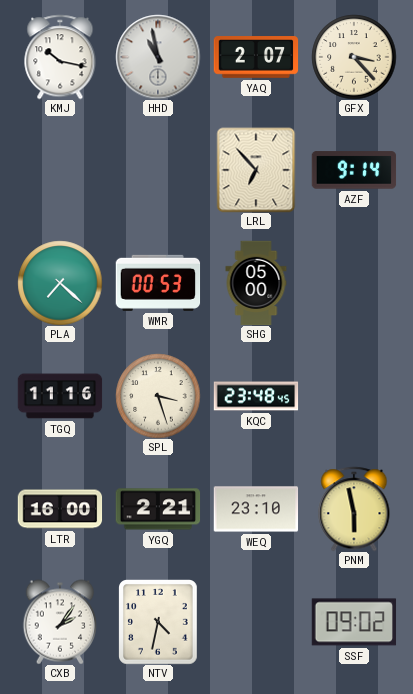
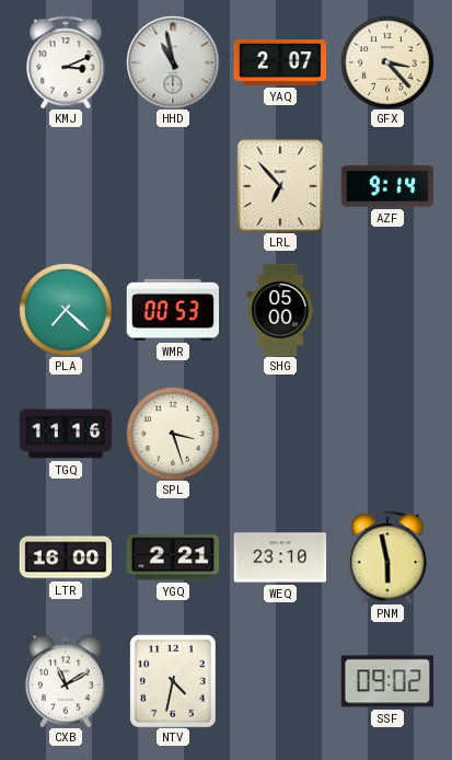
KMJ: 10:17 -> 3:11 (66, 62)
KQC: 23:48 -> none (256, 396)
CXB: 2:06 -> 11:10 (65, 681)
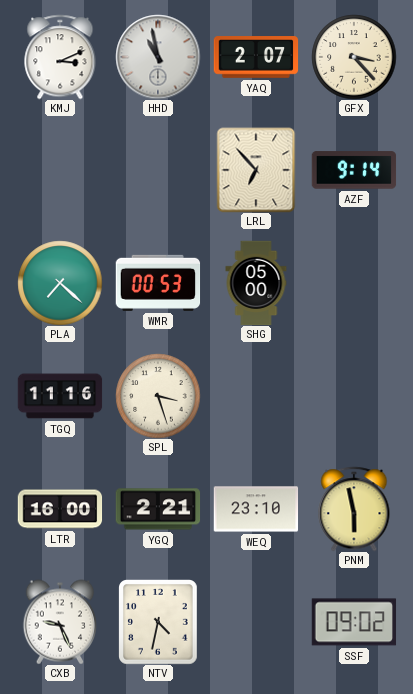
CXB: 11:10 -> 9:26 (59, 622)
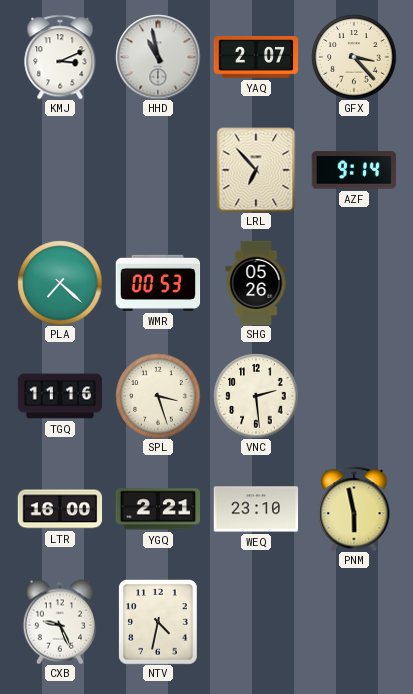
SHG: 05:00 -> 05:26 (256, 283)
VNC: none -> 2:29 (256, 396)
SSF: 09:02 -> none (354, 622)
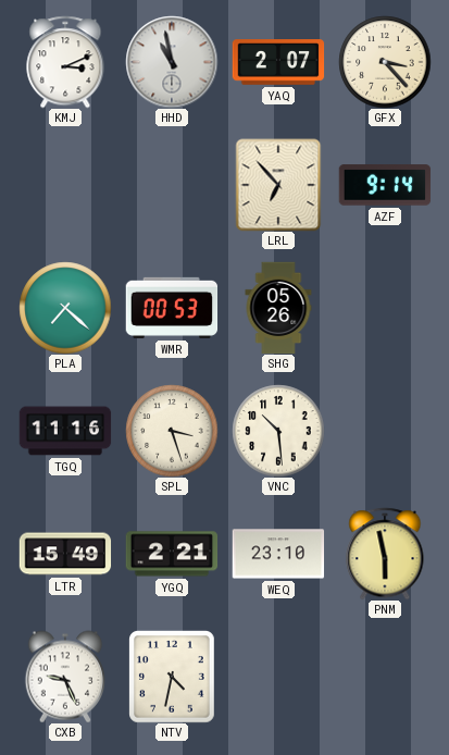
VNC: 2:29 -> 10:29 (278, 431)
LTR: 16:00 -> 15:49 (65, 554)
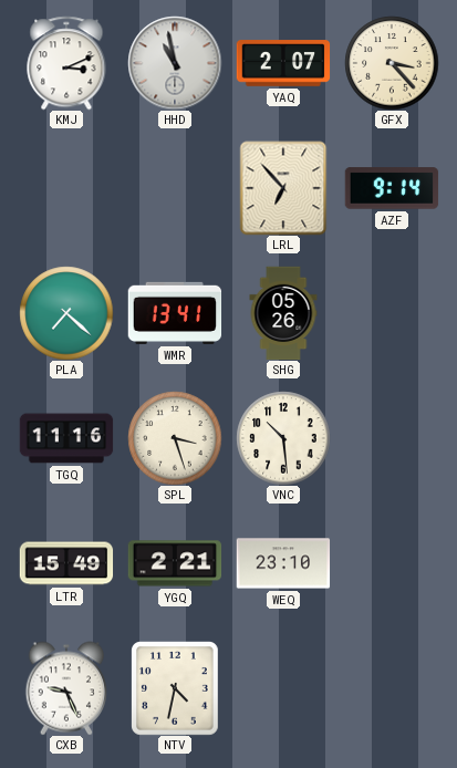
WMR: 00:53 -> 13:41 (175, 313)
PNM: 5:58 -> none (385, 554)
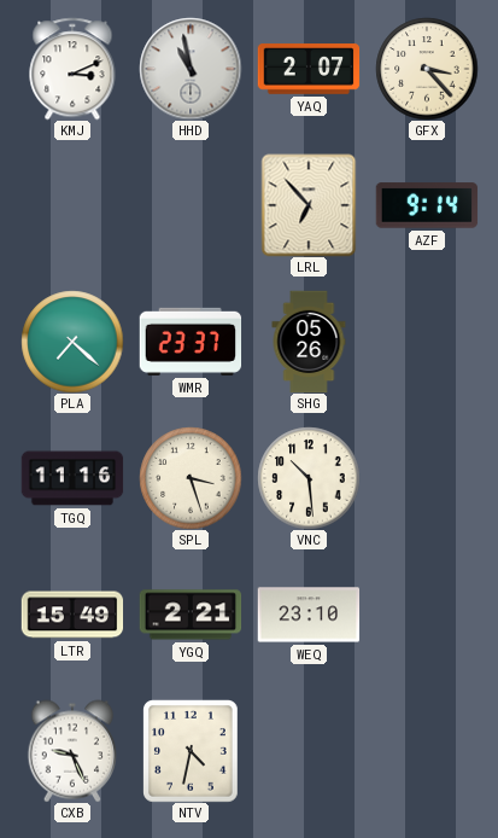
WMR: 13:41 -> 23:37 (191, 342)
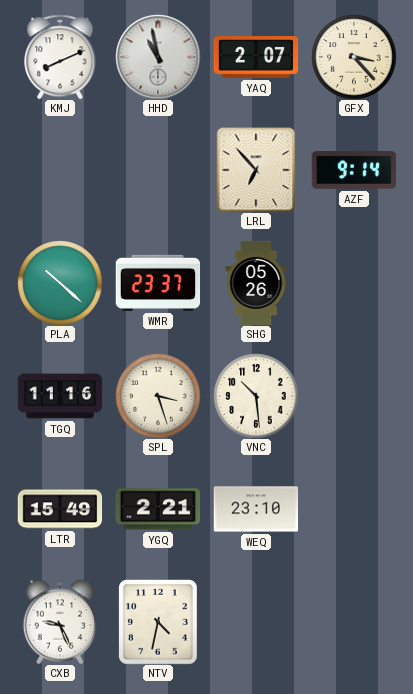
KMJ: 3:11 -> 8:11 (60, 57)
PLA: 7:22 -> 10:22 (60, 283)
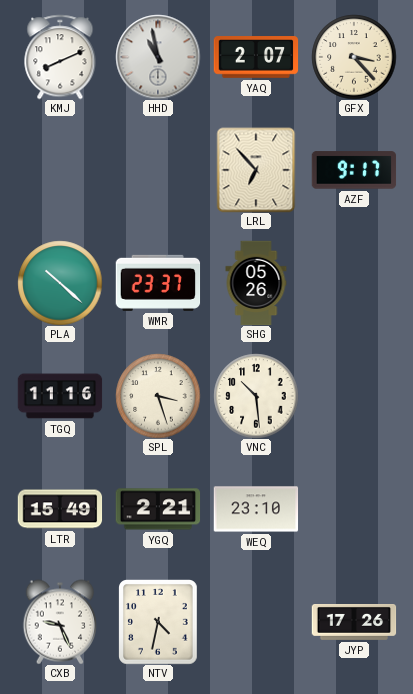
AZF: 9:14 -> 9:17 (354, 170)
JYP: none -> 17:26 (354, 623)
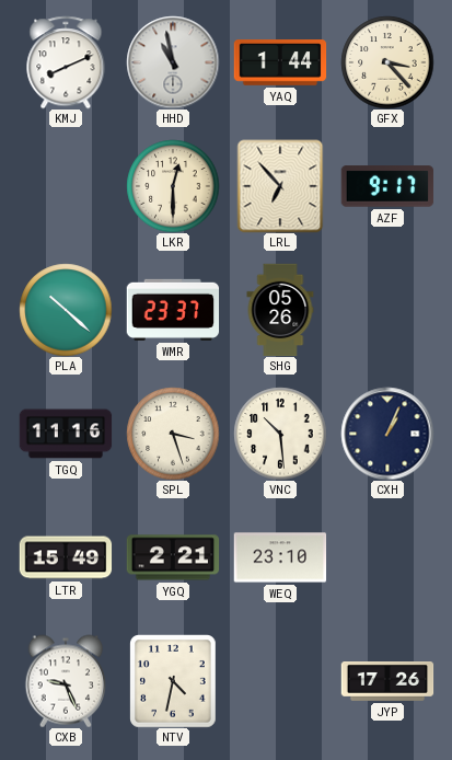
YAQ: 2:07 -> 1:44 (280, 62)
LKR: none -> 12:30 (173, 186)
CXH: none -> 1:04 (387, 434)
